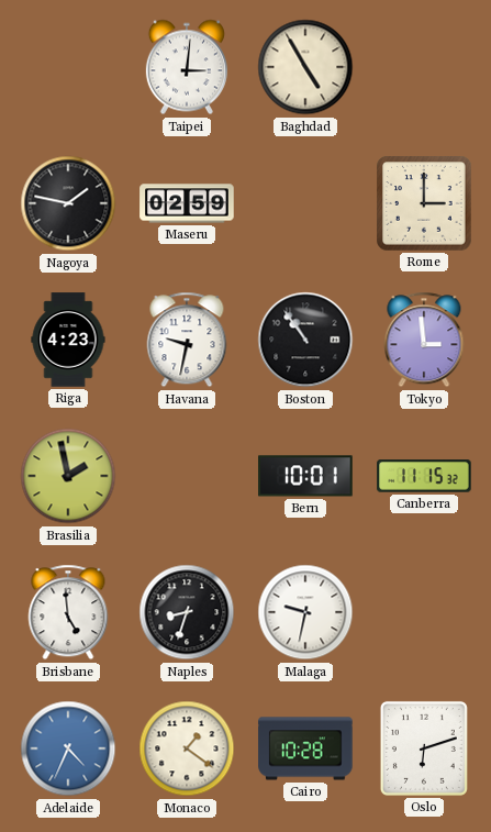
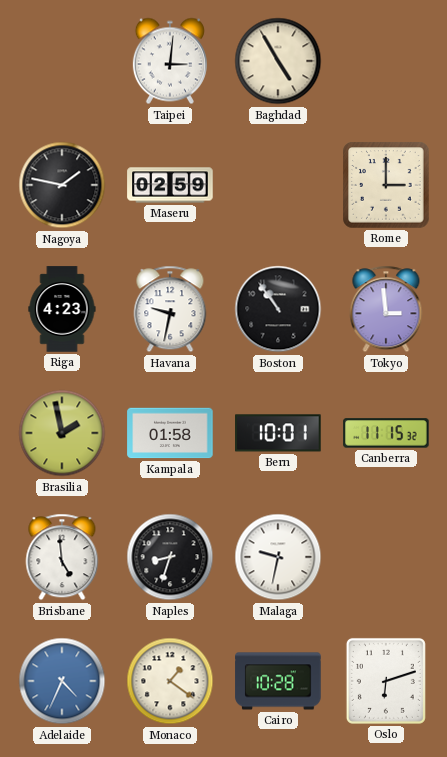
Kampala: none -> 01:58 (170, 433)
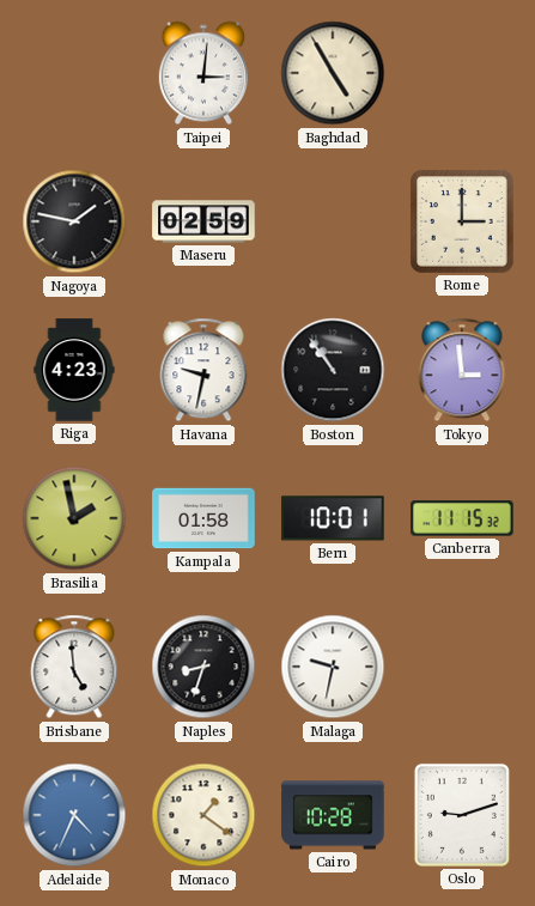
Oslo: 6:12 -> 9:12 (462, 815)
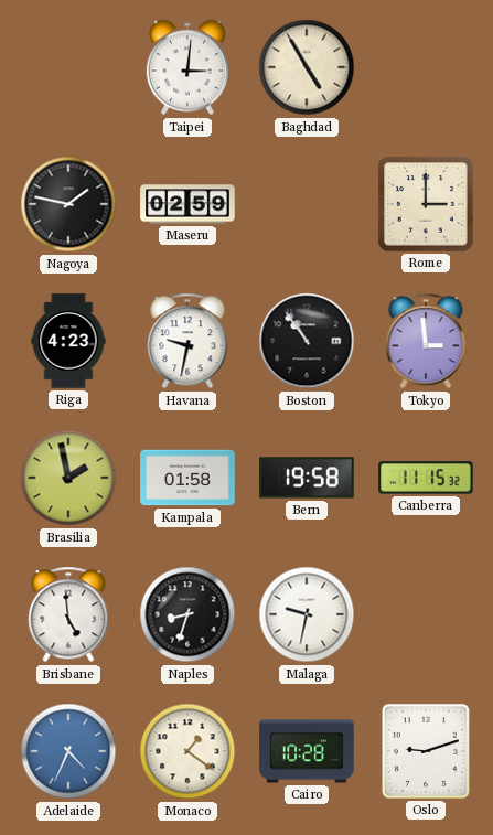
Bern: 10:01 -> 19:58 (307, 478)
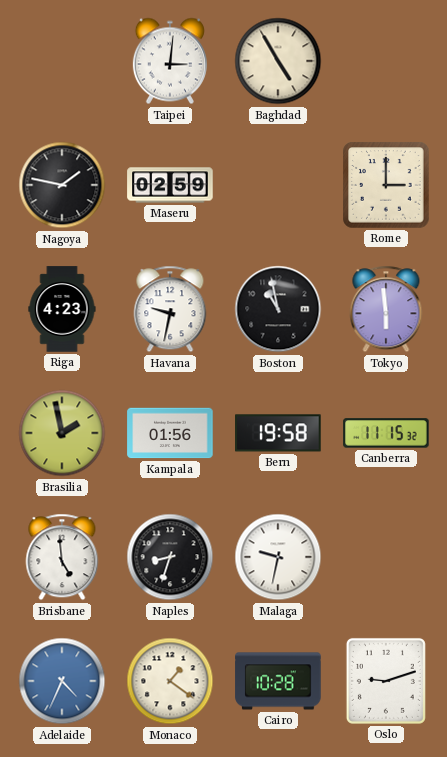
Boston: 10:54 -> 10:58 (278, 309)
Tokyo: 2:59 -> 5:59 (386, 309)
Kampala: 01:58 -> 01:56 (170, 433)
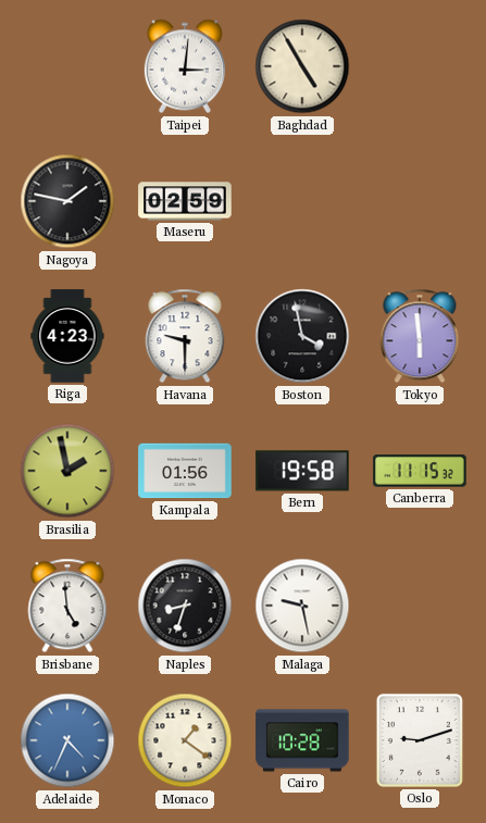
Rome: 3:00 -> none (386, 185)
Havana: 9:32 -> 9:30 (185, 336)
Boston: 10:58 -> 3:58 (302, 336)
Malaga: 9:32 -> 9:28 (302, 606)
